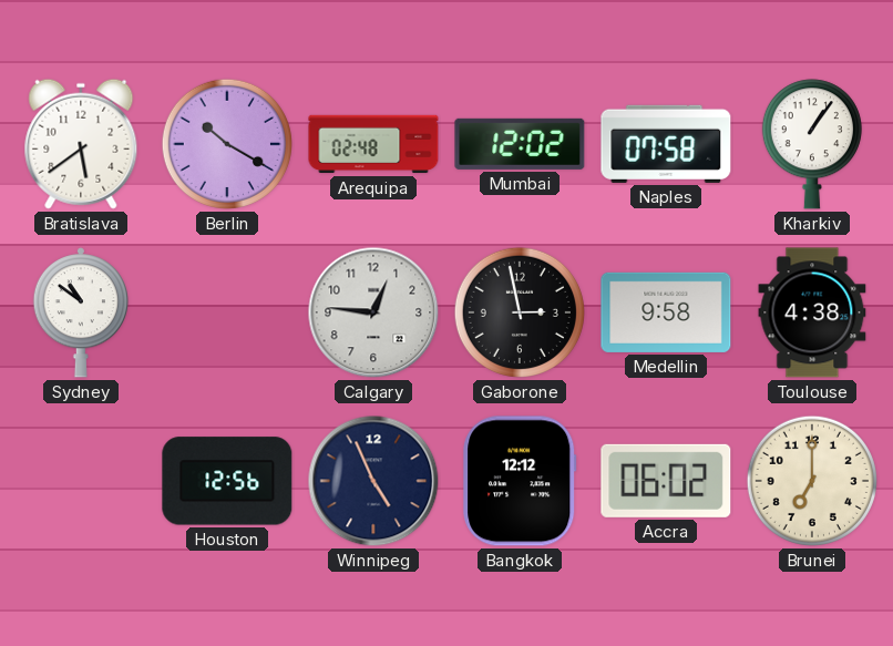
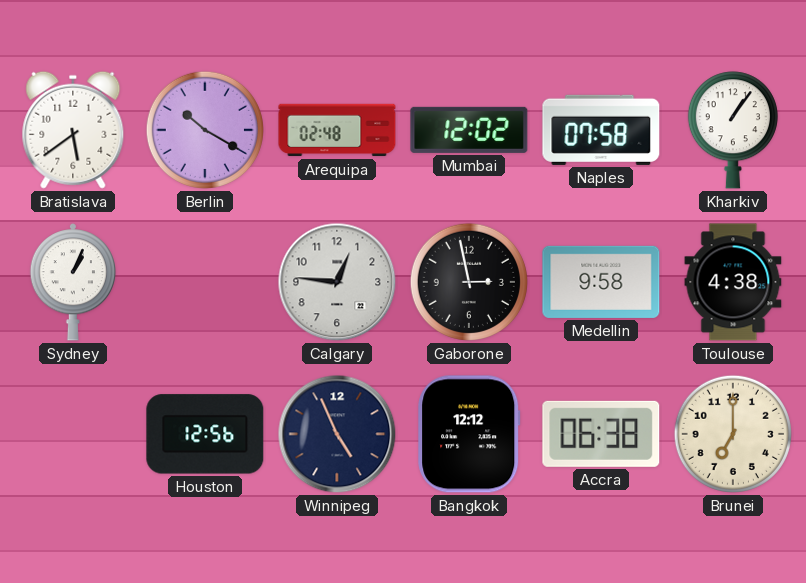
Sydney: 10:51 -> 1:04 (72, 282)
Accra: 06:02 -> 06:38 (601, 434)
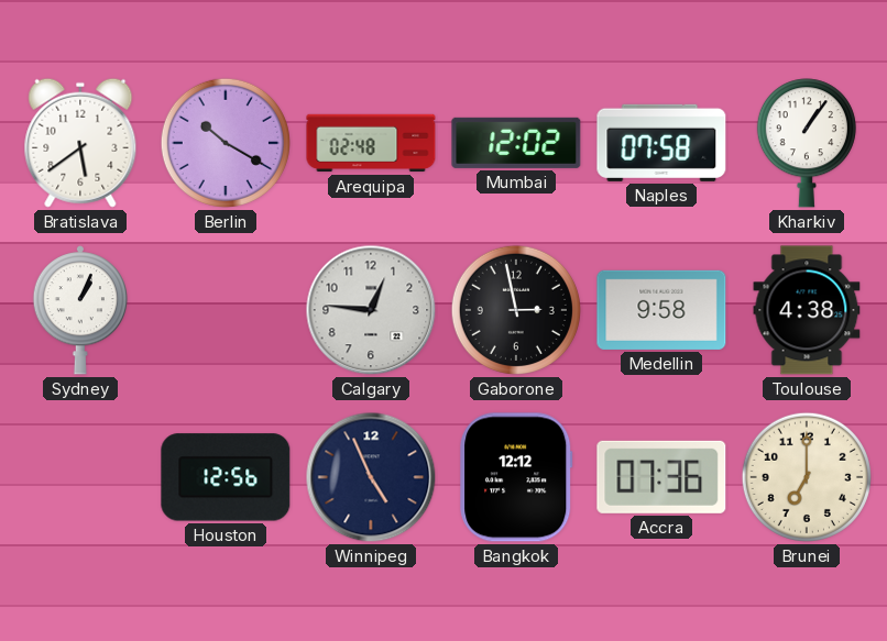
Accra: 06:38 -> 07:36 (661, 477)
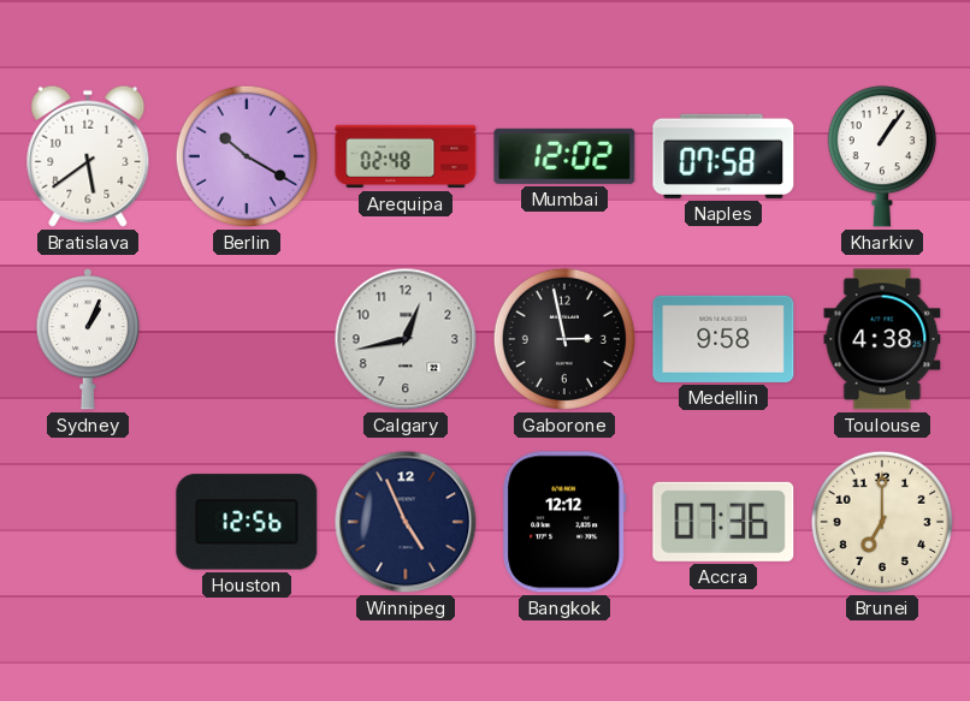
Calgary: 12:46 -> 12:43 (406, 339)
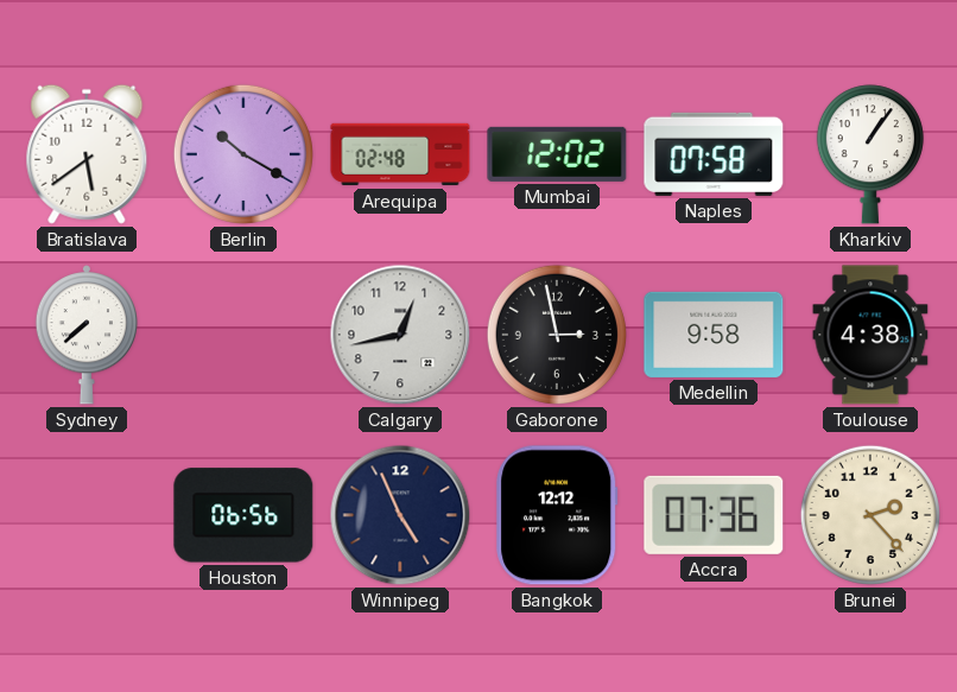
Sydney: 1:04 -> 7:38 (85, 335)
Houston: 12:56 -> 06:56 (243, 515)
Brunei: 7:00 -> 2:23 (870, 515)
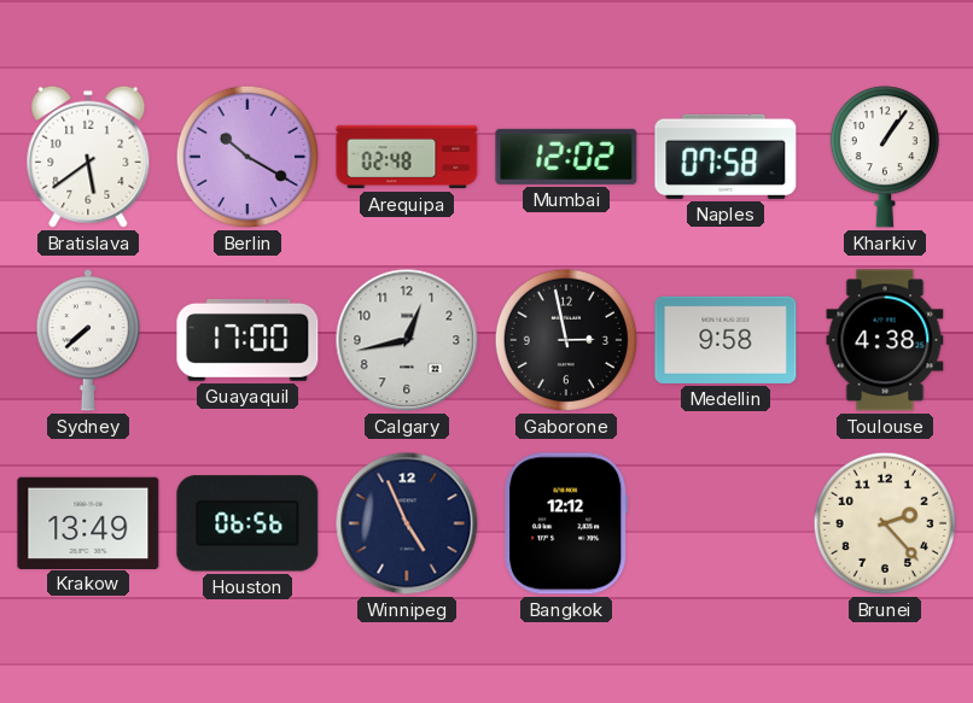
Guayaquil: none -> 17:00 (247, 340)
Krakow: none -> 13:49 (88, 522)
Accra: 07:36 -> none (714, 515)
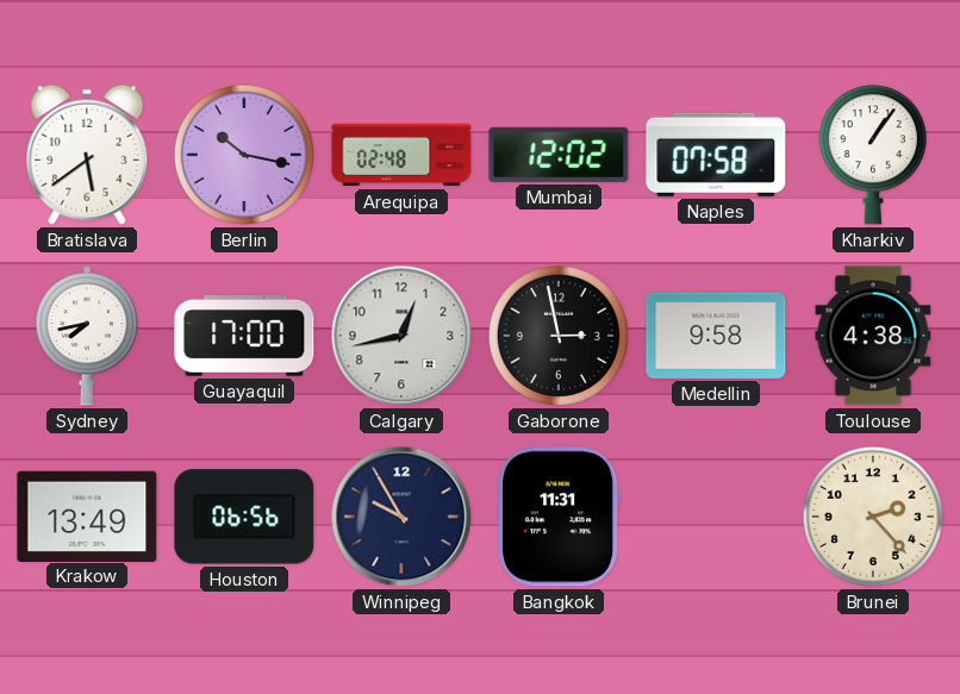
Berlin: 10:20 -> 10:17 (244, 155)
Sydney: 7:38 -> 7:43 (86, 336)
Winnipeg: 4:56 -> 9:55 (401, 517)
Bangkok: 12:12 -> 11:31 (559, 517)
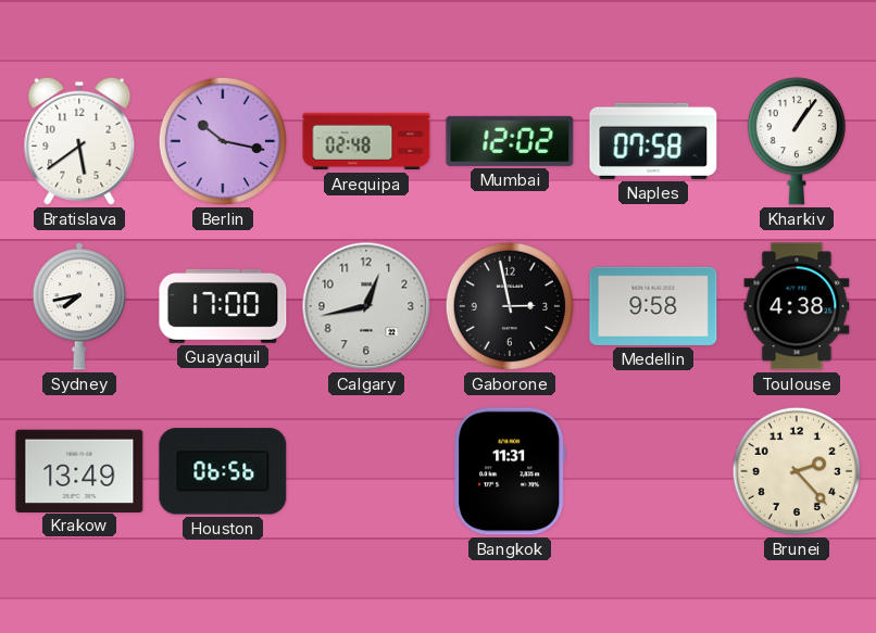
Winnipeg: 9:55 -> none (401, 517)
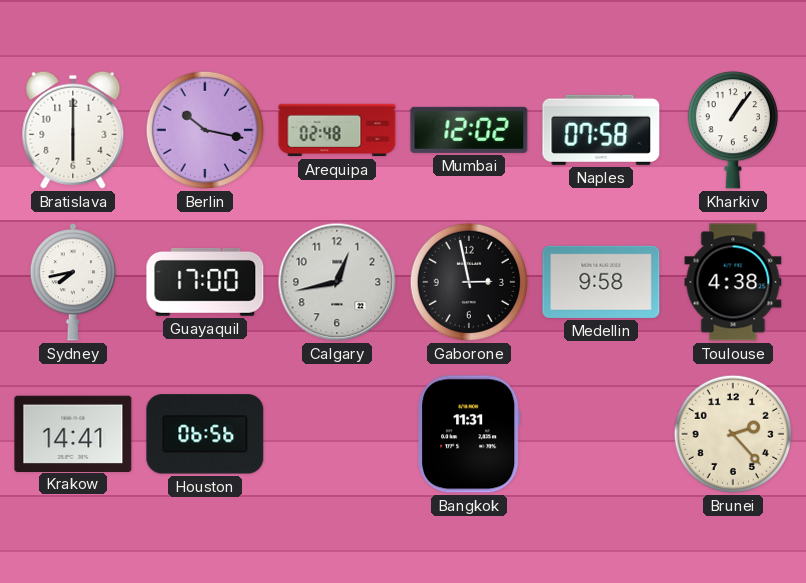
Bratislava: 5:39 -> 6:00 (73, 130)
Krakow: 13:49 -> 14:41 (73, 433)
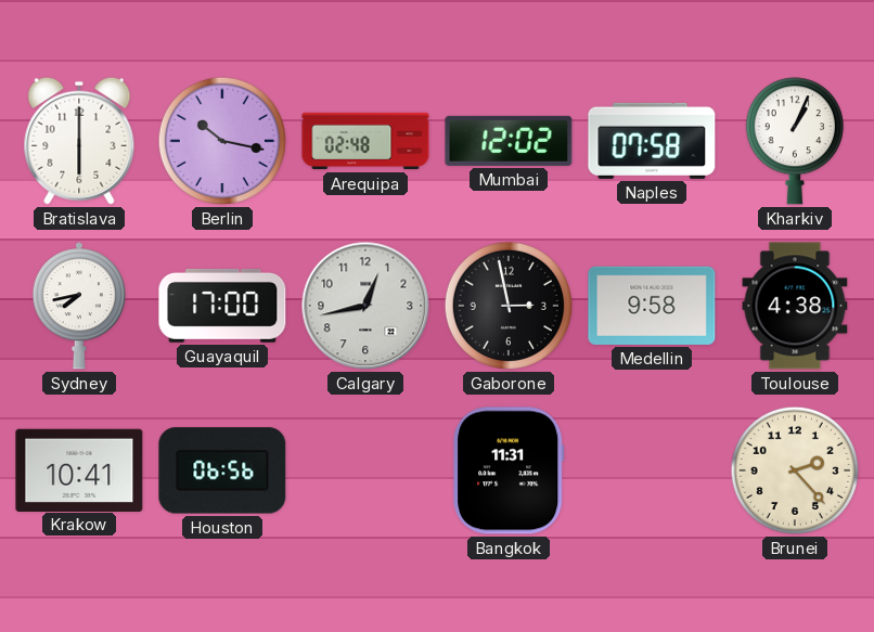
Kharkiv: 1:06 -> 1:04 (795, 141)
Krakow: 14:41 -> 10:41 (79, 469)
